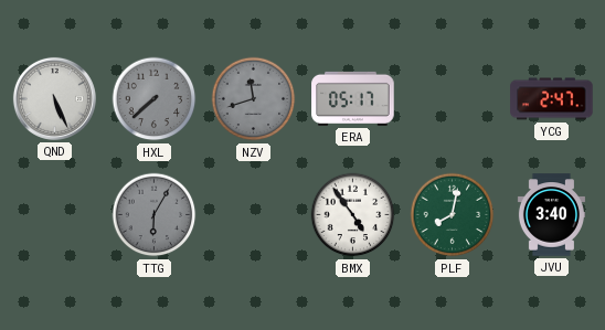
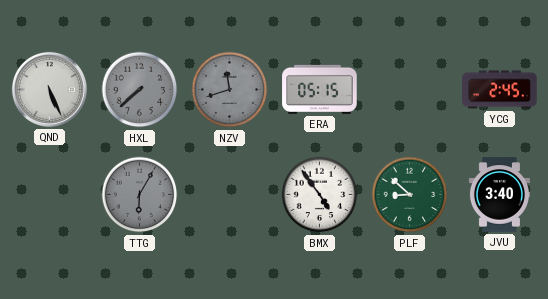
ERA: 05:17 -> 05:15 (320, 89)
YCG: 2:47 -> 2:45 (500, 90)
PLF: 8:02 -> 8:52 (410, 195)
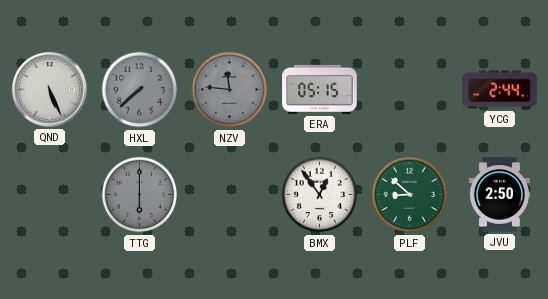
NZV: 11:42 -> 11:46 (230, 90)
YCG: 2:45 -> 2:44 (500, 90)
TTG: 6:05 -> 6:00 (140, 195)
BMX: 4:54 -> 12:54 (320, 195)
JVU: 3:40 -> 2:50 (499, 195)
